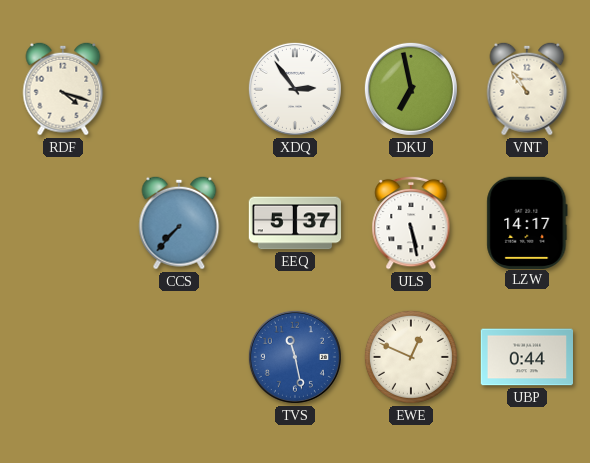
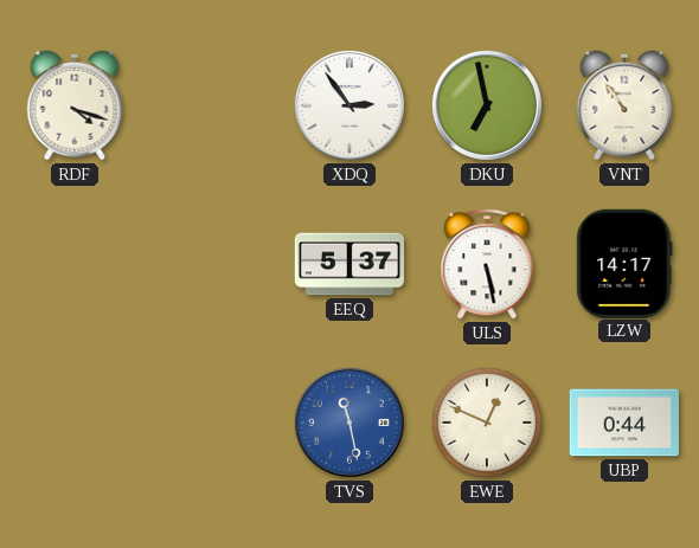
CCS: 7:37 -> none (179, 223)
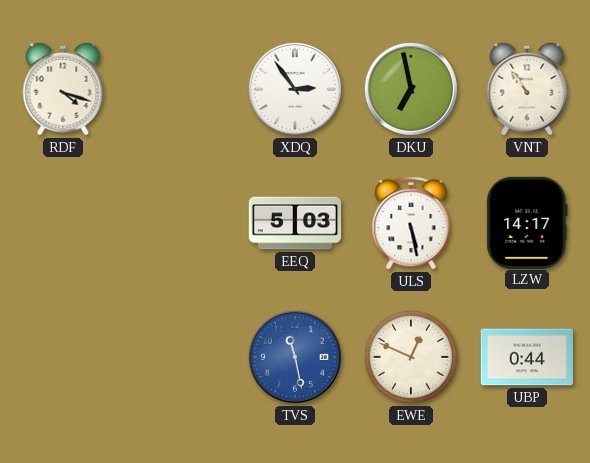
EEQ: 5:37 -> 5:03 (295, 223)
